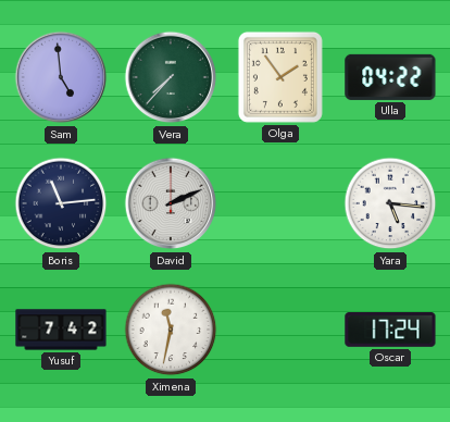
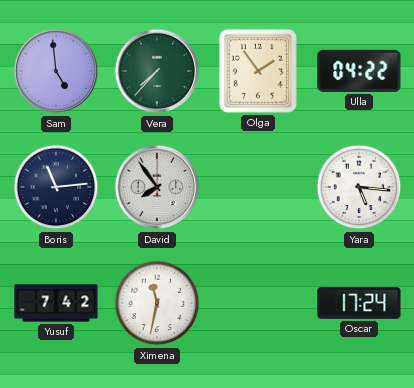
David: 2:11 -> 7:54 (157, 187)
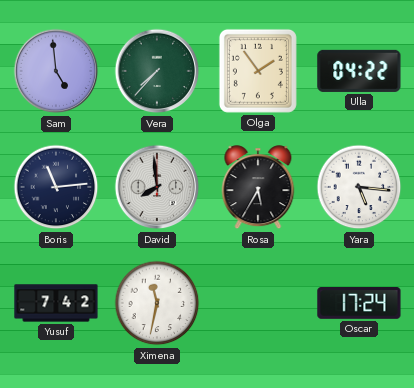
David: 7:54 -> 7:59 (157, 187)
Rosa: none -> 5:35 (258, 188)
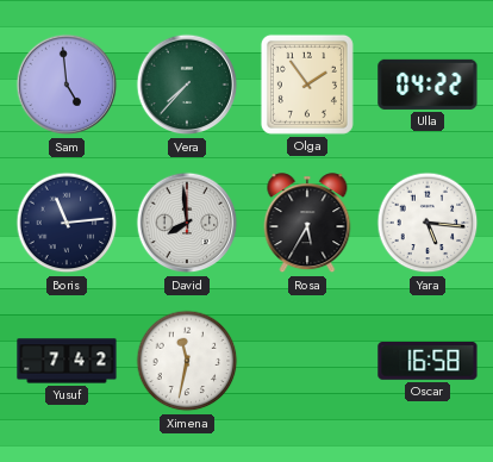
Oscar: 17:24 -> 16:58 (428, 362)
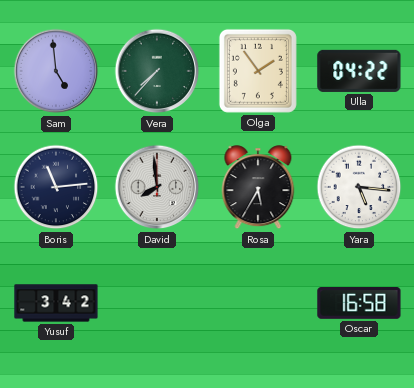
Yusuf: 7:42 -> 3:42 (56, 303)
Ximena: 11:32 -> none (187, 361)
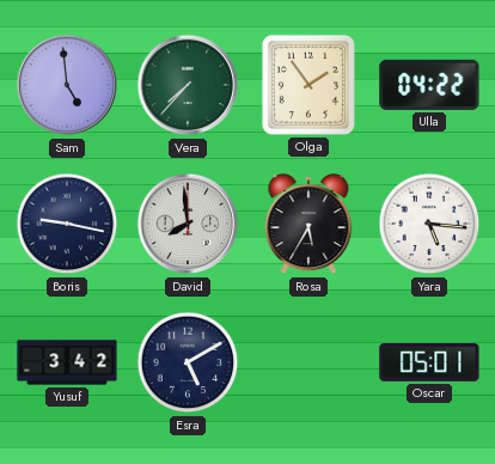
Boris: 11:14 -> 9:17 (67, 224)
Esra: none -> 5:10 (188, 362)
Oscar: 16:58 -> 05:01 (429, 364)
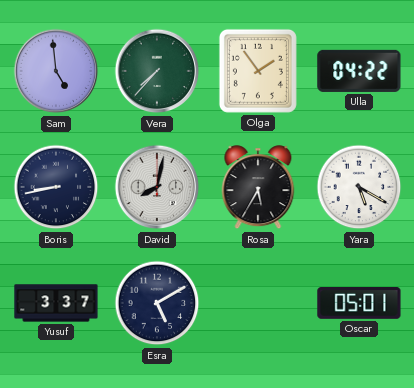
Boris: 9:17 -> 8:43 (56, 187)
David: 7:59 -> 8:02 (157, 187)
Yara: 5:16 -> 5:20 (359, 187)
Yusuf: 3:42 -> 3:37 (56, 303)
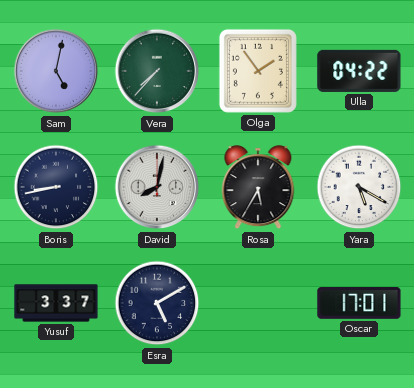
Sam: 4:59 -> 5:02 (56, 71)
Oscar: 05:01 -> 17:01 (359, 304)
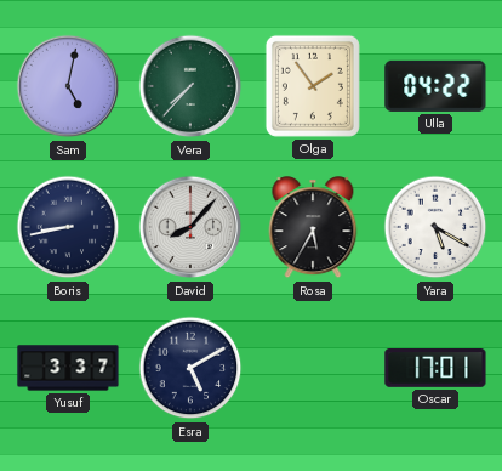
David: 8:02 -> 8:07 (190, 227)
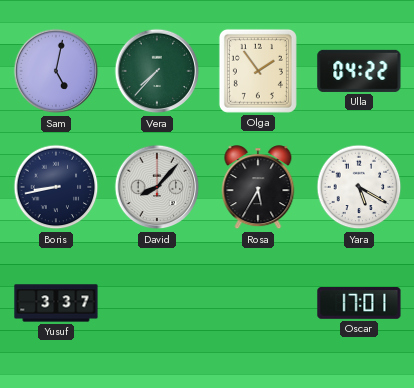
Esra: 5:10 -> none (190, 368)
